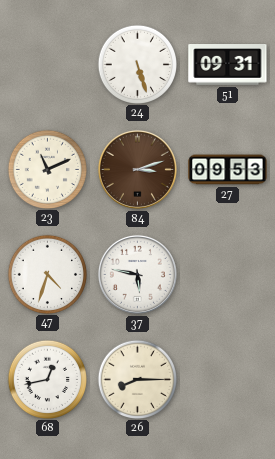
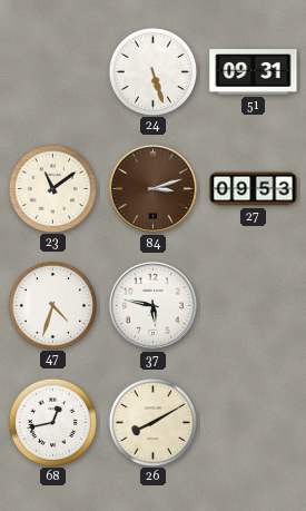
23: 11:11 -> 11:09 (52, 188)
26: 8:15 -> 8:10 (152, 422)
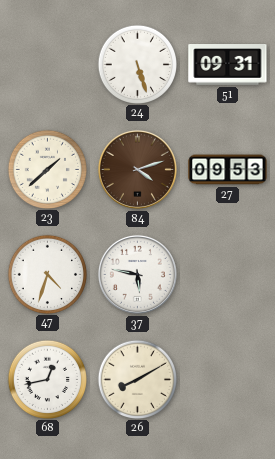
23: 11:09 -> 1:38 (47, 169)
84: 3:12 -> 4:12 (137, 169)
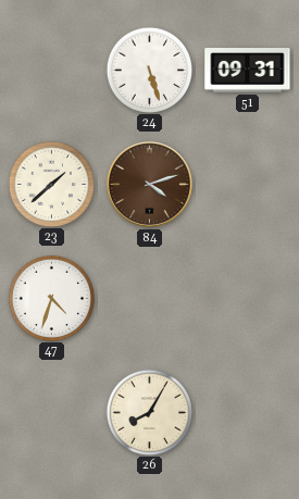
27: 09:53 -> none (228, 170)
37: 5:47 -> none (137, 274)
68: 12:43 -> none (47, 379)
26: 8:10 -> 8:05 (149, 412)
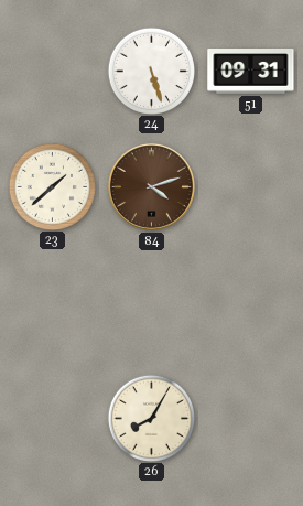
47: 4:33 -> none (51, 298)
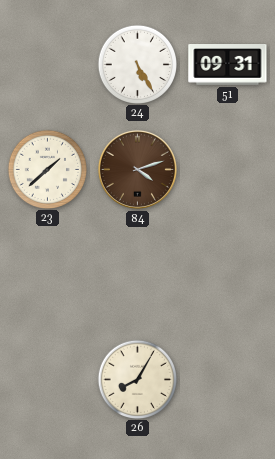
24: 5:27 -> 5:25 (137, 64)
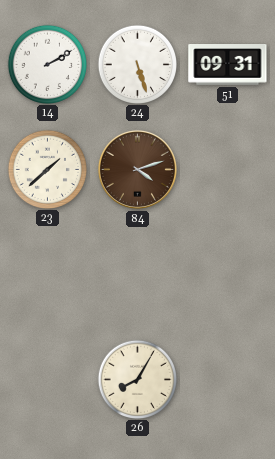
14: none -> 2:10 (47, 64)
24: 5:25 -> 5:27 (137, 64)
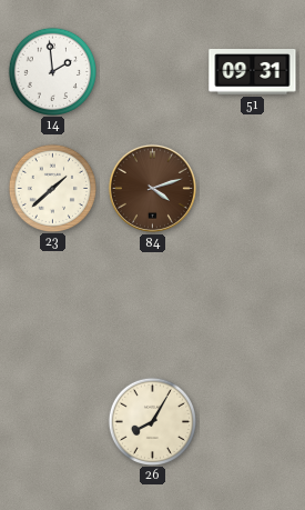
14: 2:10 -> 1:59 (52, 71)
24: 5:27 -> none (137, 64)
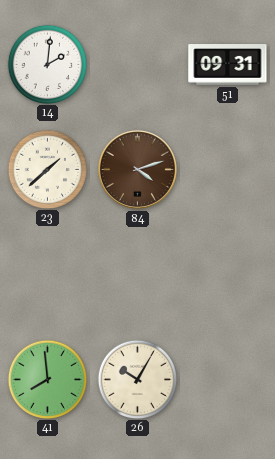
14: 1:59 -> 2:01 (47, 64)
41: none -> 7:59 (47, 379)
26: 8:05 -> 10:05 (137, 379)
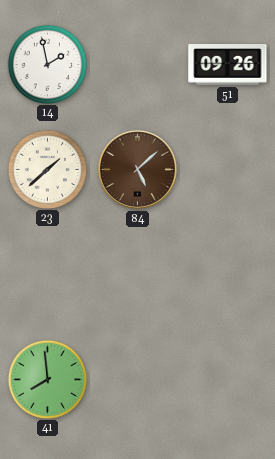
14: 2:01 -> 1:58 (47, 64)
51: 09:31 -> 09:26 (228, 65)
84: 4:12 -> 5:08 (137, 169)
26: 10:05 -> none (137, 379)
